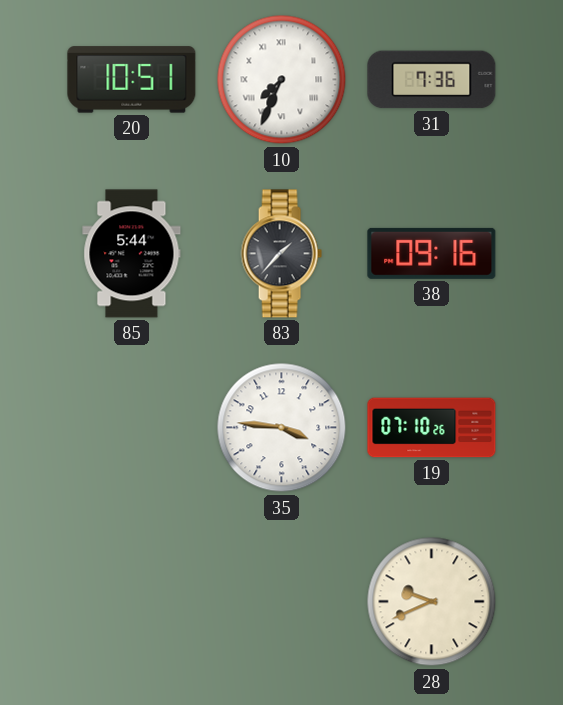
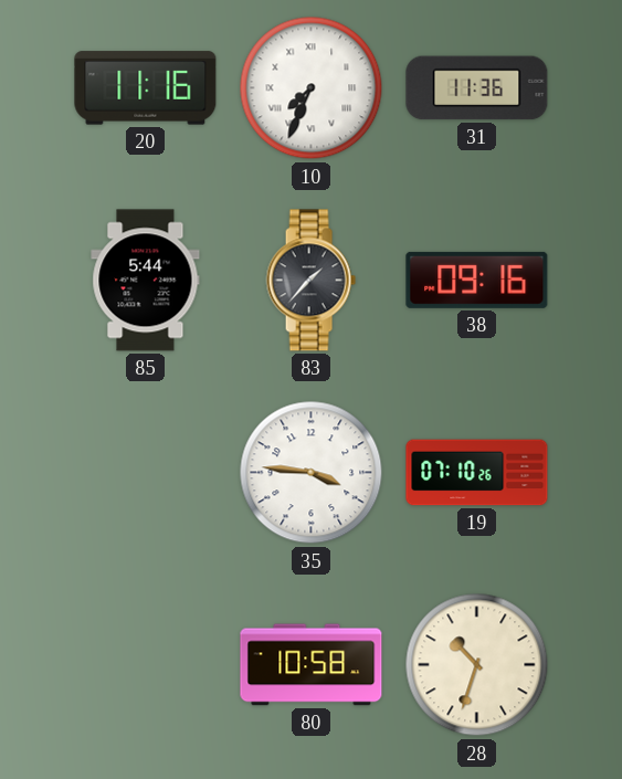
20: 10:51 -> 11:16 (146, 88)
31: 7:36 -> 11:36 (477, 88)
80: none -> 10:58 (312, 665)
28: 9:41 -> 10:33 (477, 665)
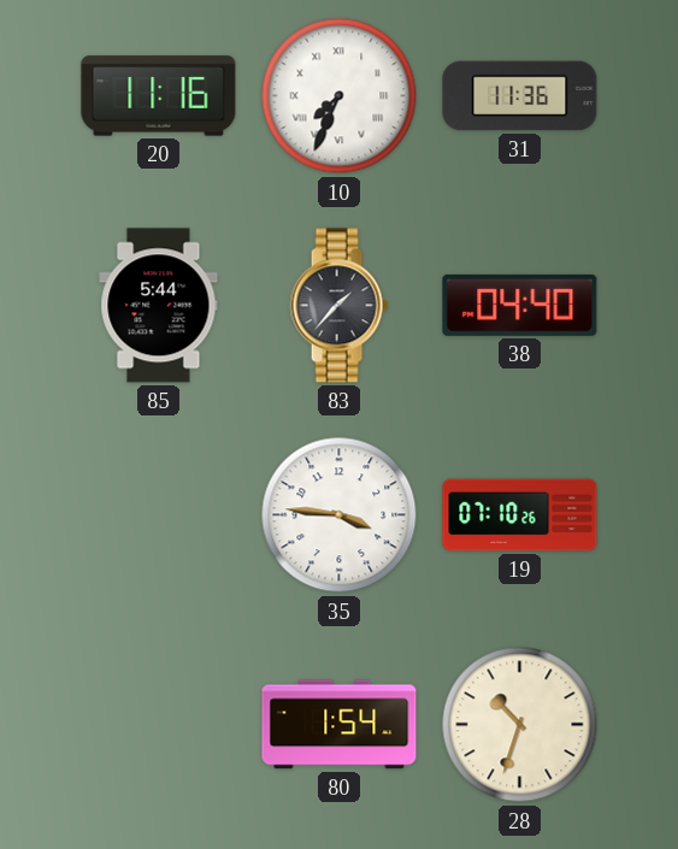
38: 09:16 -> 04:40 (520, 305)
80: 10:58 -> 1:54 (340, 725)
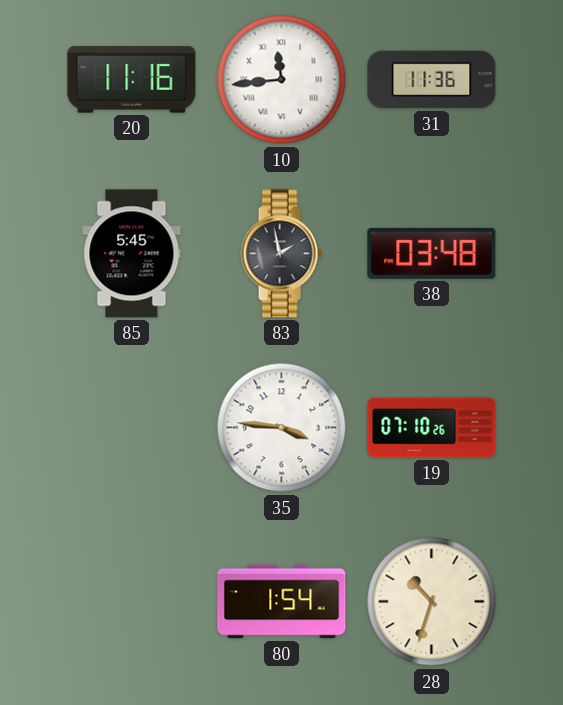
10: 7:34 -> 11:44 (282, 80)
85: 5:44 -> 5:45 (132, 254)
83: 1:37 -> 1:58 (281, 254)
38: 04:40 -> 03:48 (432, 253)
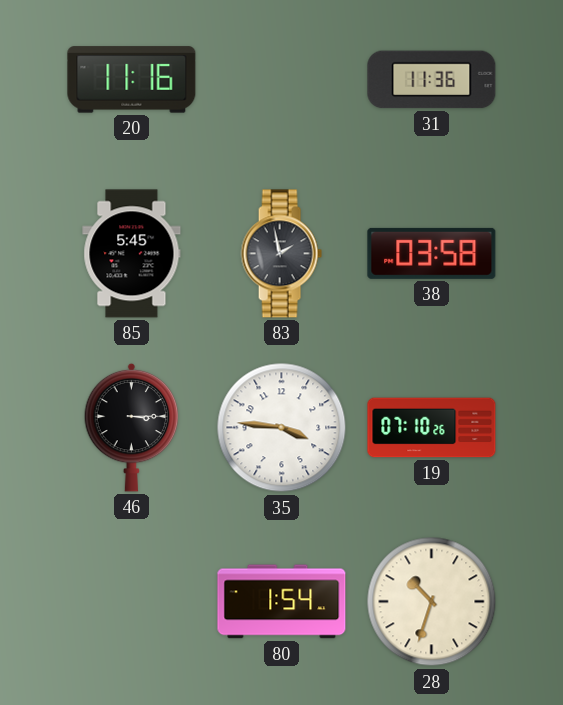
10: 11:44 -> none (282, 80)
38: 03:48 -> 03:58 (432, 253)
46: none -> 3:15 (132, 427)
